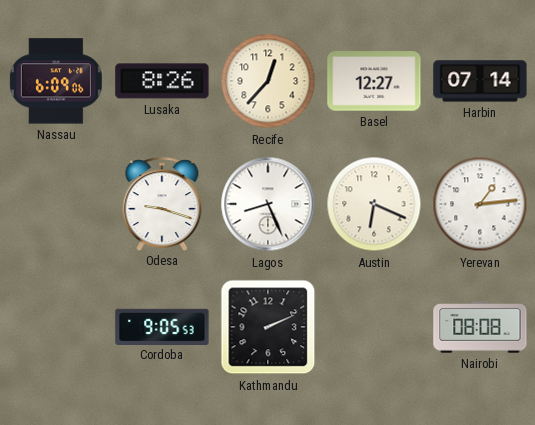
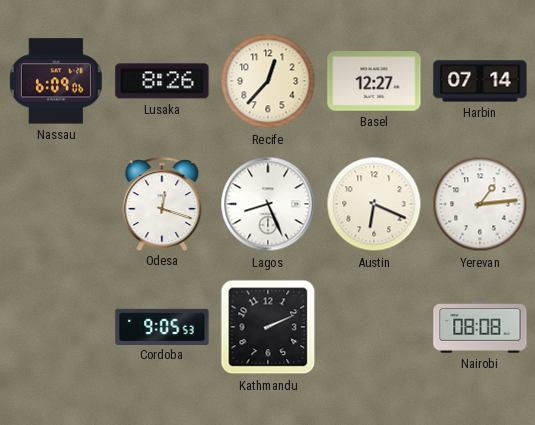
Odesa: 9:18 -> 12:18 (162, 204)
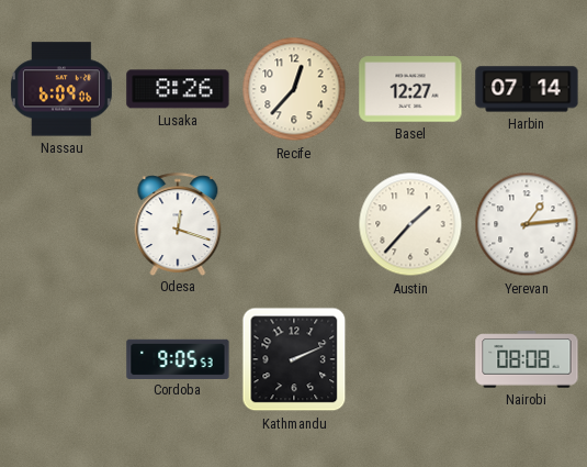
Lagos: 8:26 -> none (268, 204)
Austin: 6:19 -> 1:37 (410, 224)
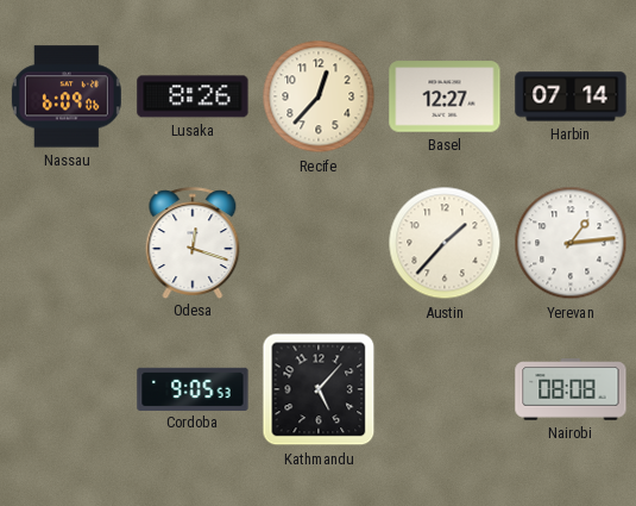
Kathmandu: 2:11 -> 5:07 (319, 389)
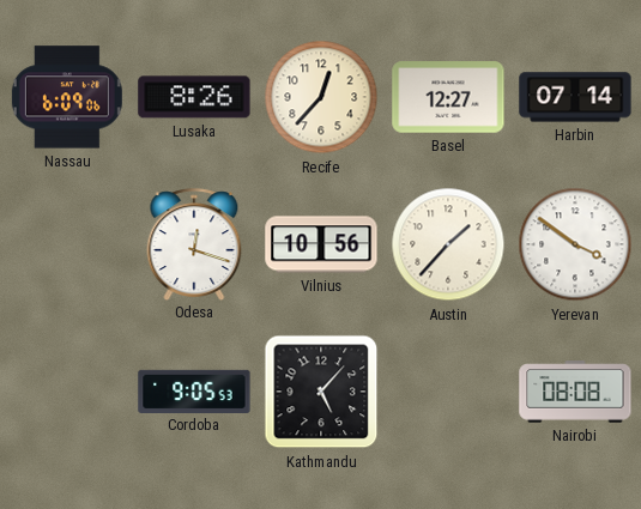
Vilnius: none -> 10:56 (321, 244)
Yerevan: 1:14 -> 3:51 (575, 244)
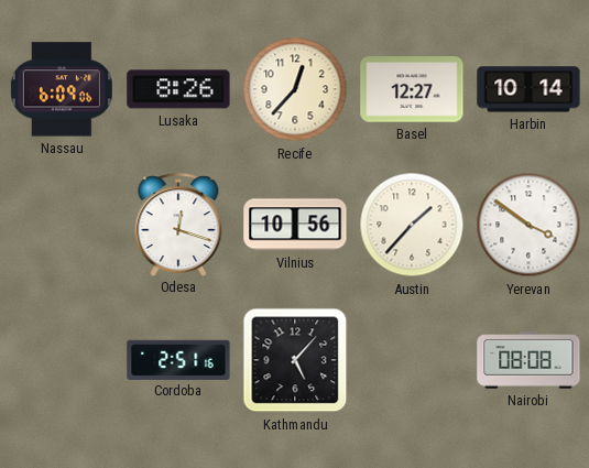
Harbin: 07:14 -> 10:14 (528, 89)
Cordoba: 9:05 -> 2:51 (178, 359)
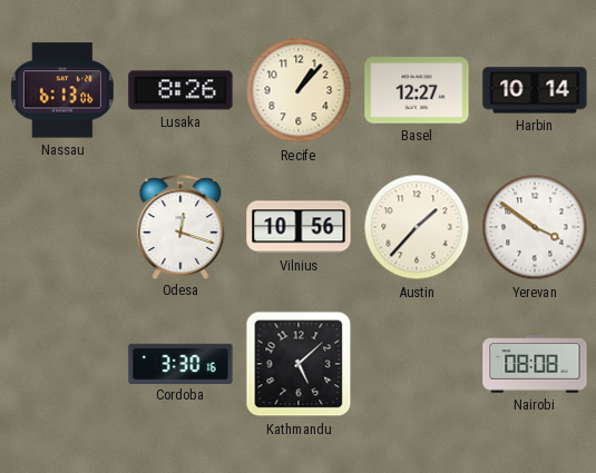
Nassau: 6:09 -> 6:13 (62, 90)
Recife: 12:37 -> 1:07 (299, 90)
Cordoba: 2:51 -> 3:30 (180, 363)
Kathmandu: 5:07 -> 5:08 (299, 364)
